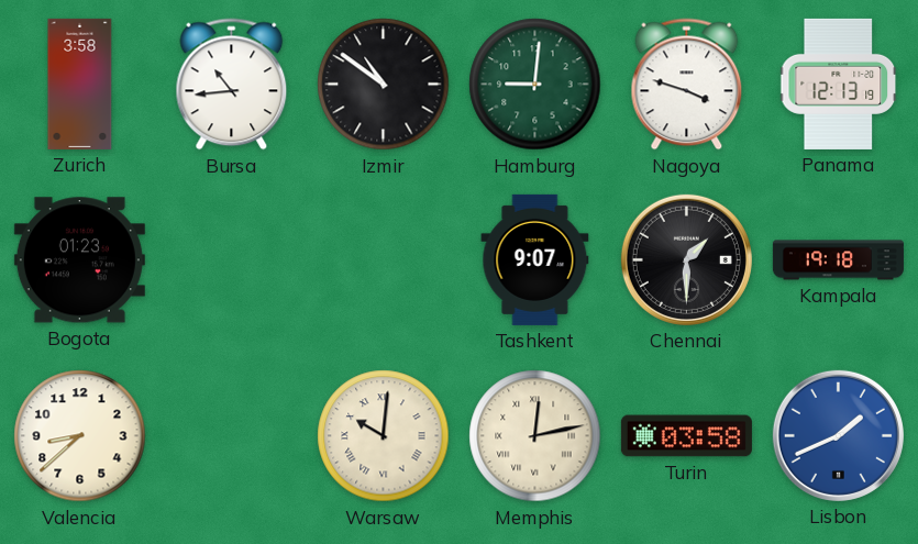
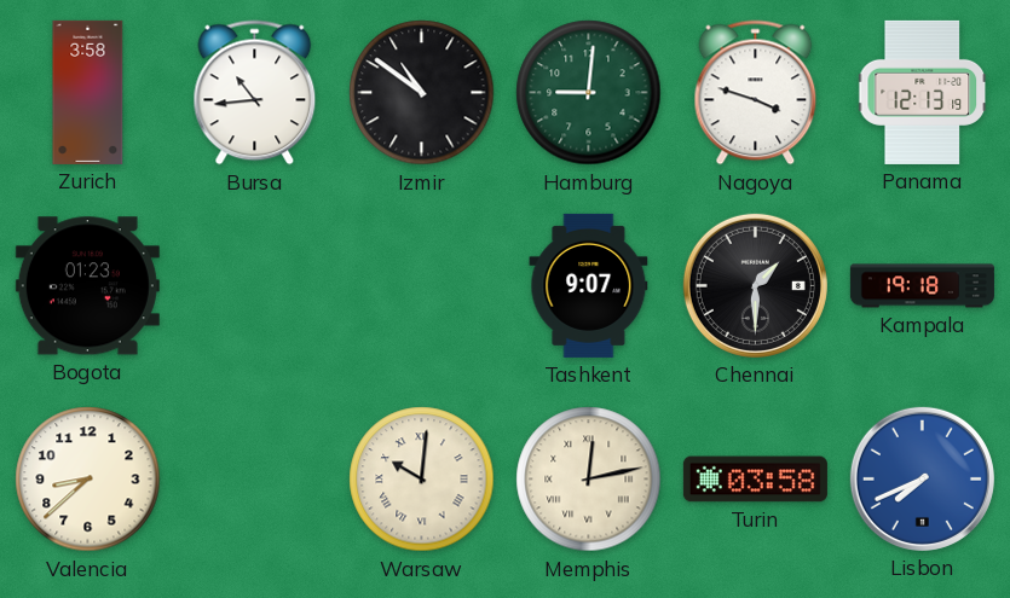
Lisbon: 1:41 -> 7:41 (922, 478)
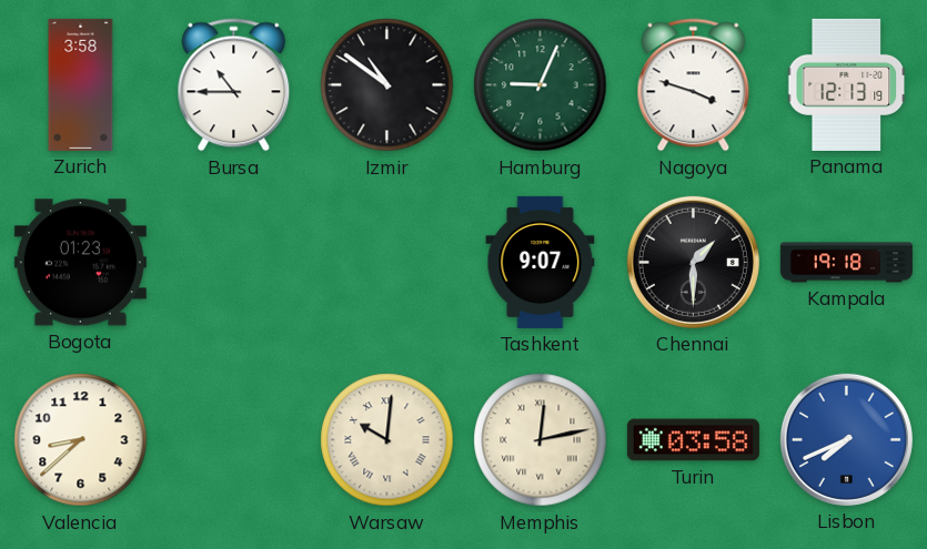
Bursa: 10:44 -> 10:45 (234, 85)
Hamburg: 9:01 -> 9:04 (541, 85)
